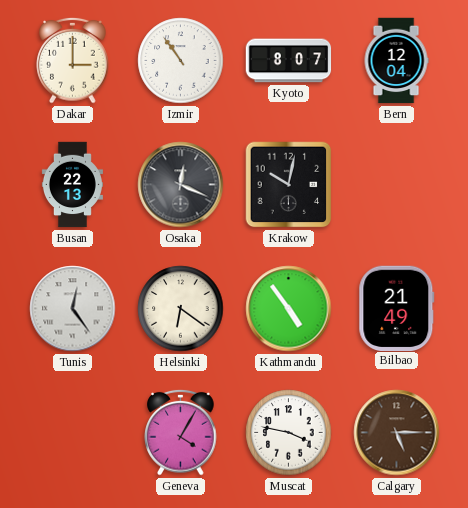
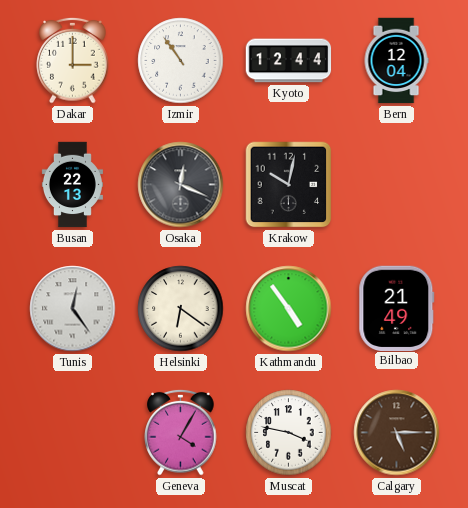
Kyoto: 8:07 -> 12:44 (289, 61)
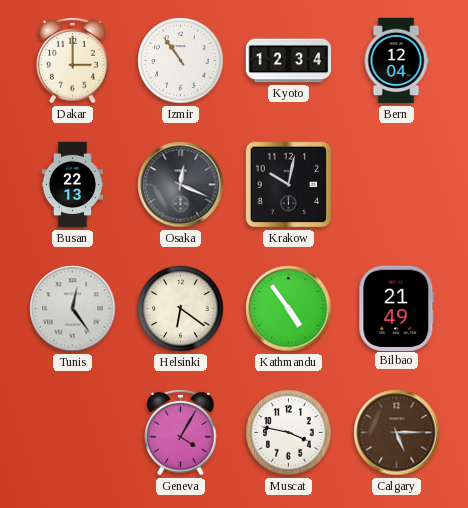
Kyoto: 12:44 -> 12:34 (289, 61)
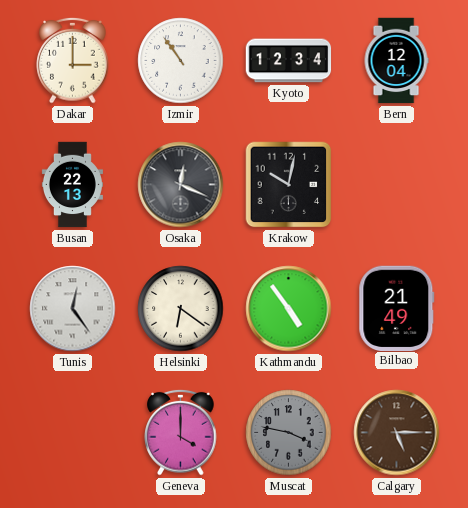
Geneva: 4:05 -> 4:00 (181, 432)
Muscat dial: white -> grey (289, 433)
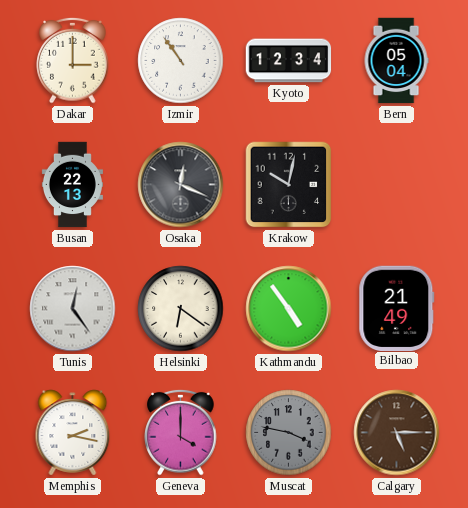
Bern: 12:04 -> 05:04 (396, 61)
Memphis: none -> 2:17 (73, 433)
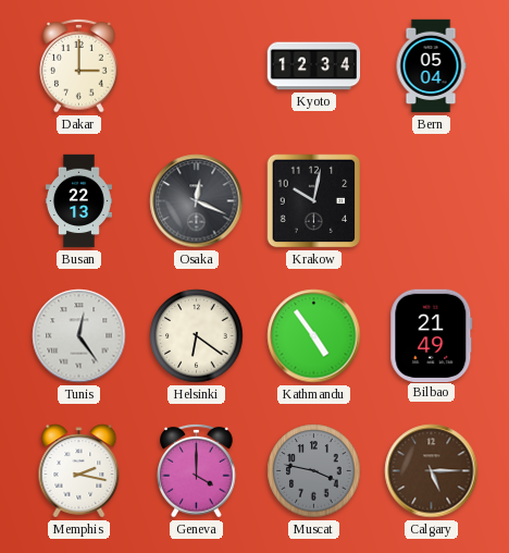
Izmir: 10:54 -> none (181, 61)
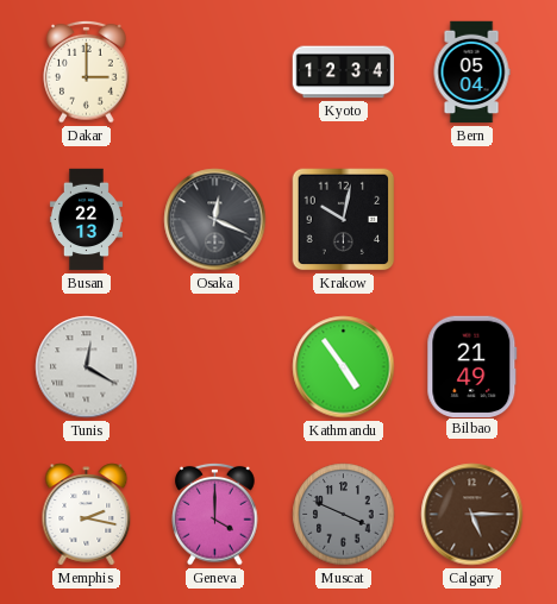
Tunis: 12:24 -> 12:20 (87, 367)
Helsinki: 6:21 -> none (197, 336)
Muscat: 3:47 -> 3:49 (344, 515)
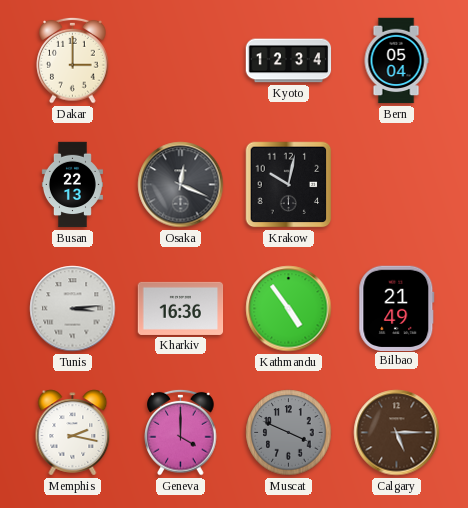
Tunis: 12:20 -> 3:14 (73, 309)
Kharkiv: none -> 16:36 (181, 308)
